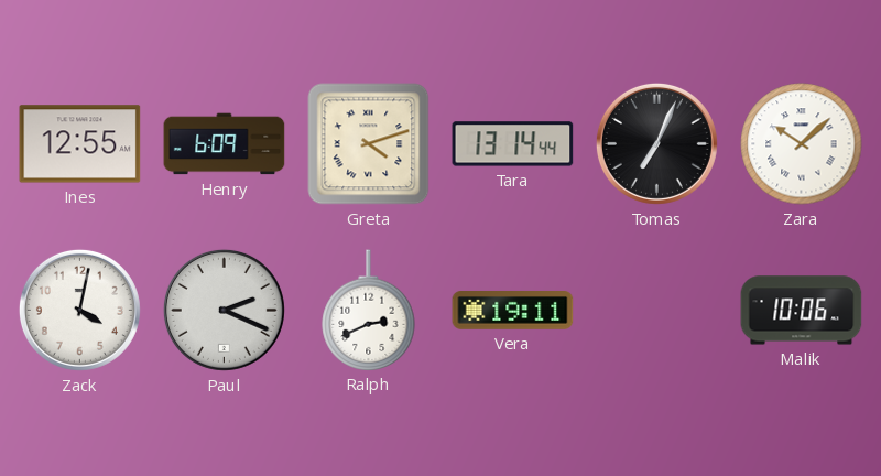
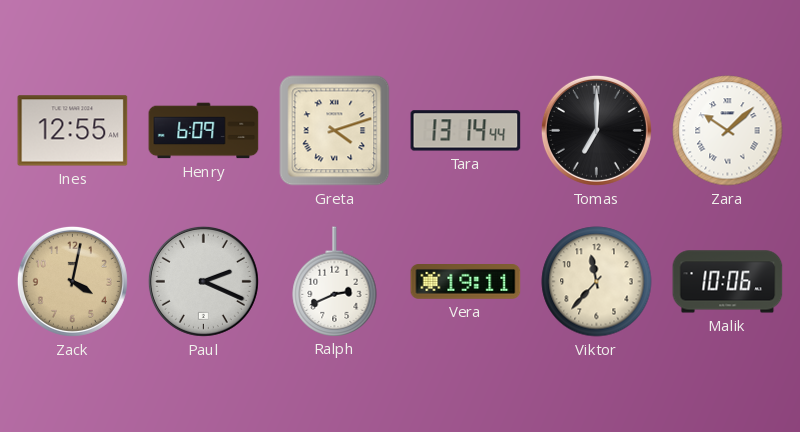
Tomas: 7:04 -> 7:00 (596, 130)
Zack dial: white -> champagne (72, 281)
Viktor: none -> 11:37 (597, 282)
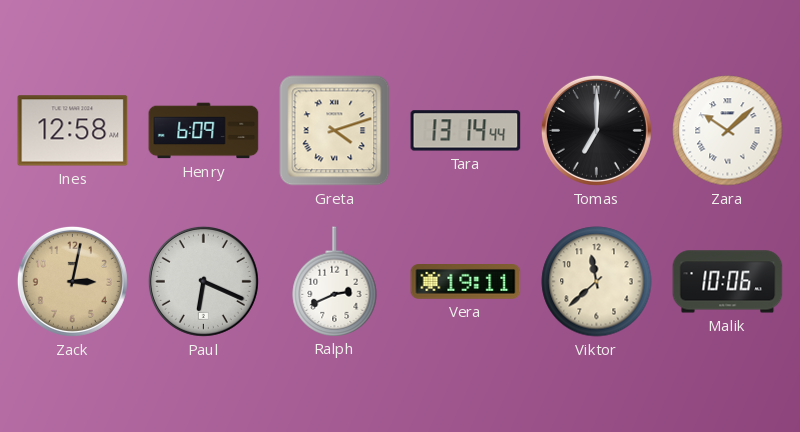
Ines: 12:55 -> 12:58 (73, 131)
Zack: 4:02 -> 3:02 (72, 281)
Paul: 2:19 -> 6:19 (203, 281)
Viktor: 11:37 -> 11:38 (597, 282)
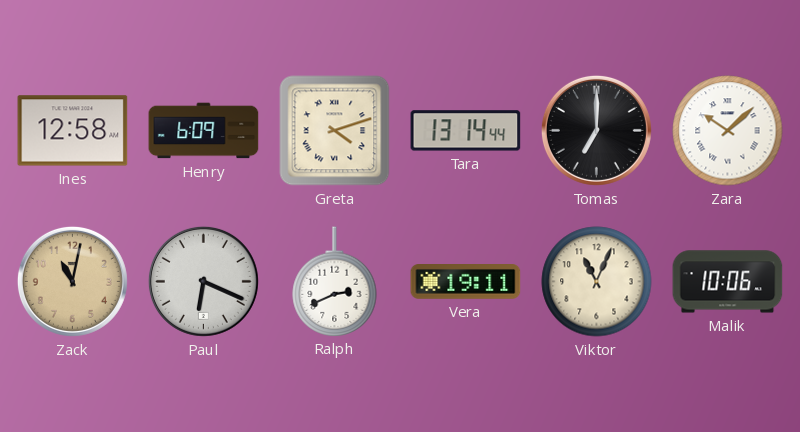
Zack: 3:02 -> 11:02 (72, 281)
Viktor: 11:38 -> 11:04 (597, 282)
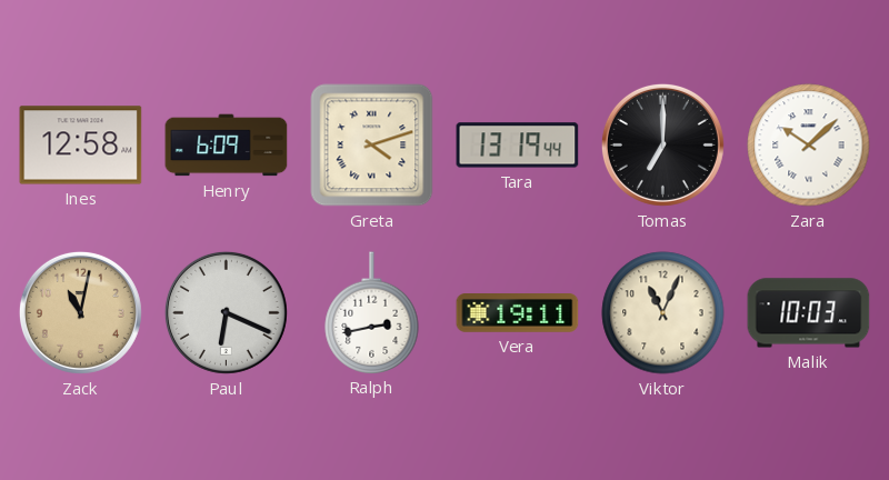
Tara: 13:14 -> 13:19 (518, 146)
Ralph: 2:41 -> 2:43 (372, 312)
Malik: 10:06 -> 10:03 (809, 313)
